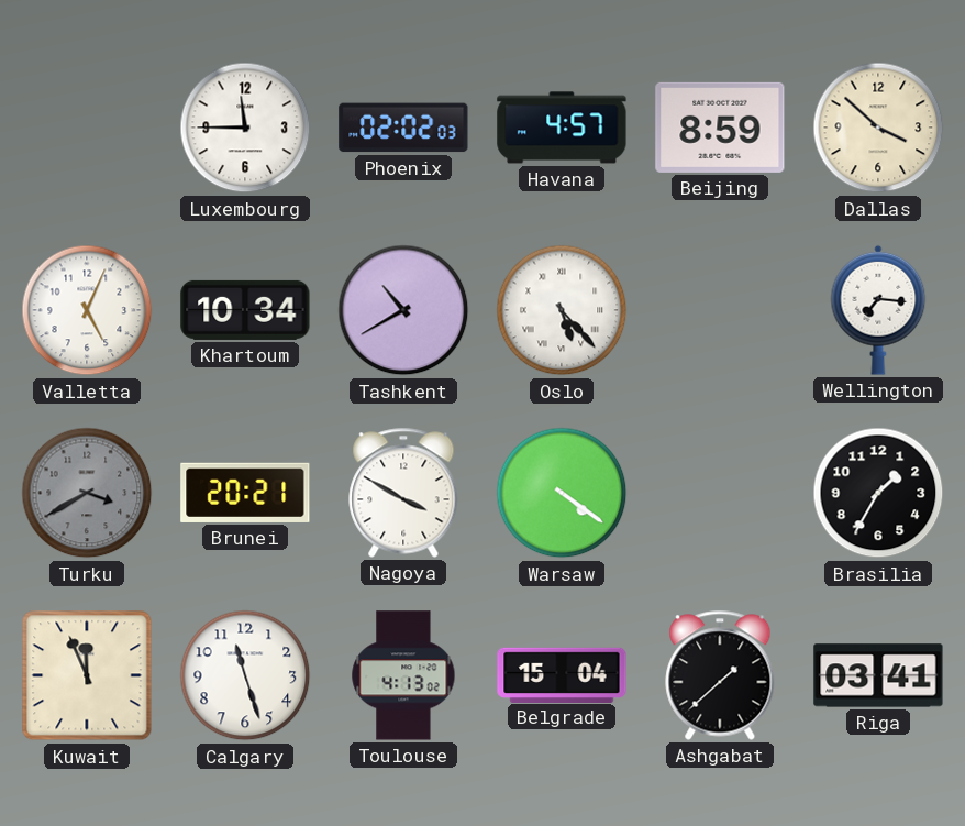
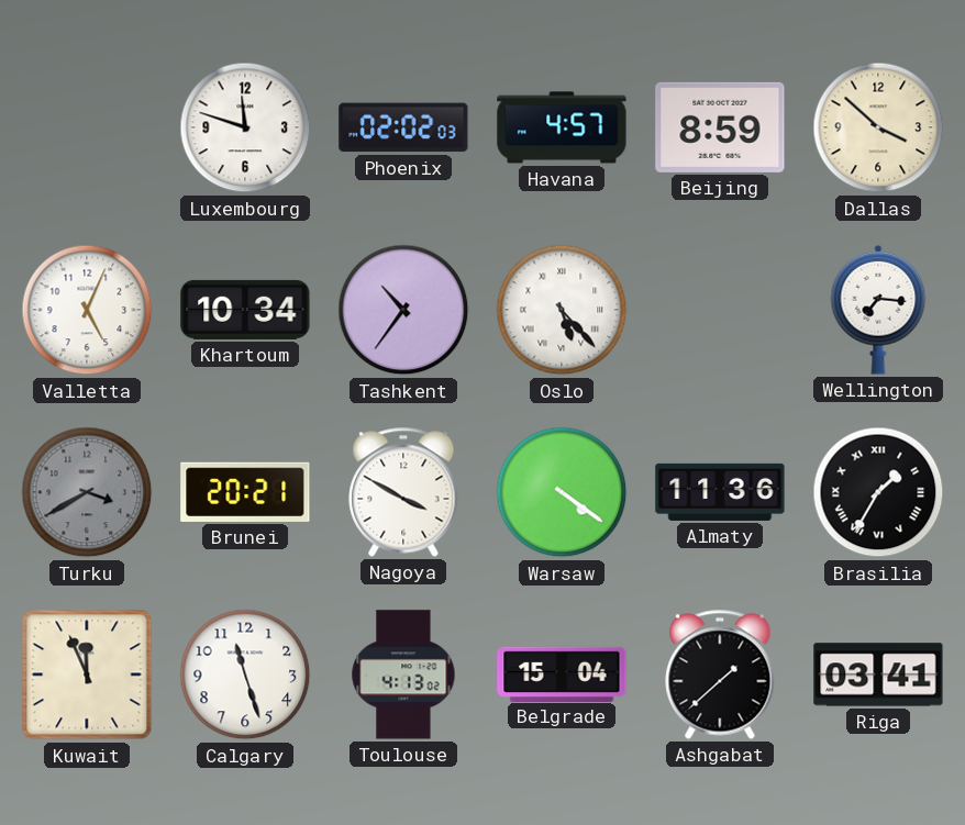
Luxembourg: 11:45 -> 11:48 (245, 127)
Tashkent: 10:40 -> 10:36 (403, 310)
Almaty: none -> 11:36 (720, 492)
Brasilia numerals: Arabic -> Roman (878, 492)
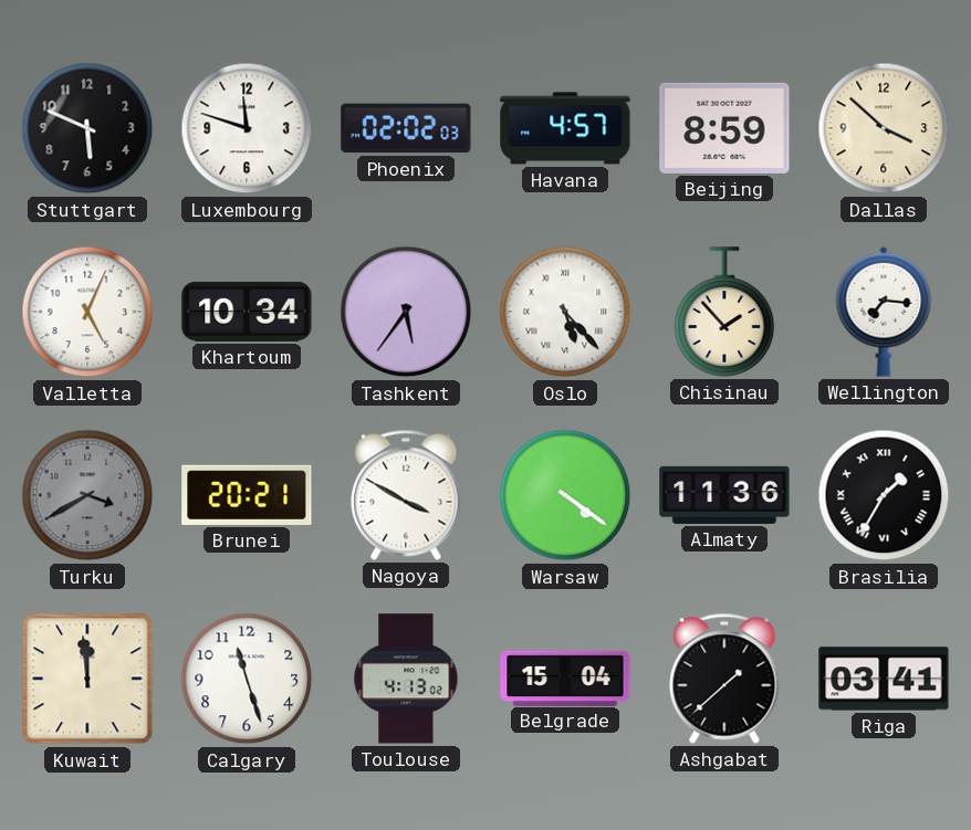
Stuttgart: none -> 5:49 (87, 128)
Tashkent: 10:36 -> 5:36 (406, 312)
Chisinau: none -> 1:53 (724, 312)
Kuwait: 11:56 -> 11:59 (87, 679)
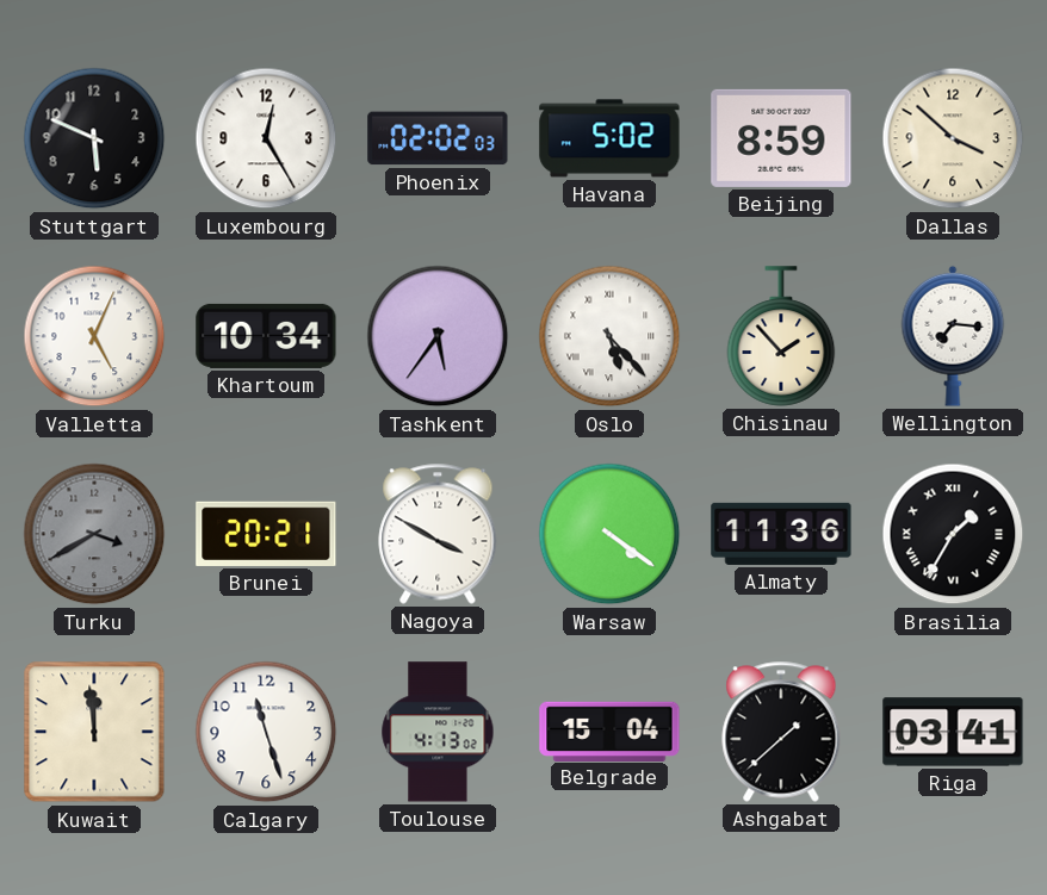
Luxembourg: 11:48 -> 12:25 (266, 138)
Havana: 4:57 -> 5:02 (609, 138)
